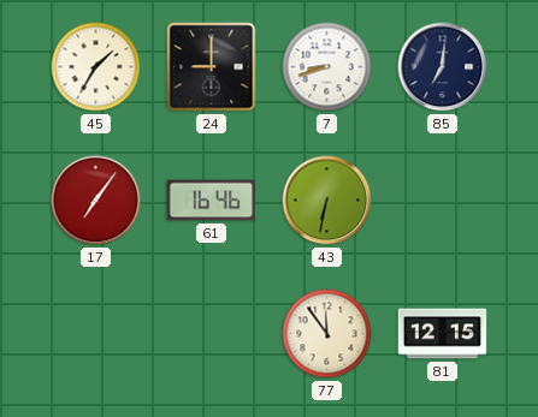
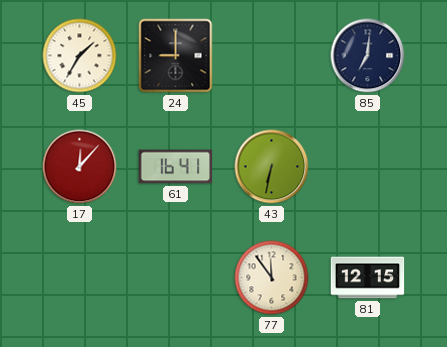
7: 8:42 -> none (327, 67)
17: 7:06 -> 12:07 (80, 167)
61: 16:46 -> 16:41 (176, 167)
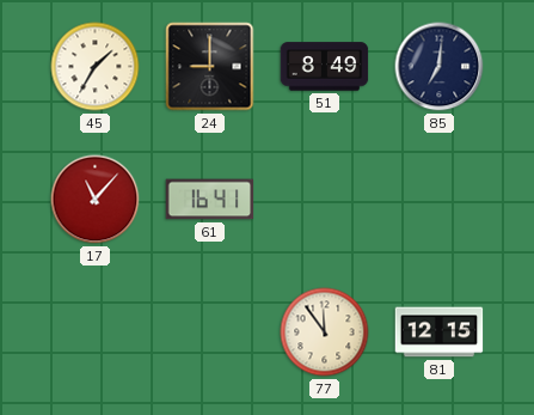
51: none -> 8:49 (325, 67)
17: 12:07 -> 11:07 (96, 200)
43: 6:32 -> none (272, 167)
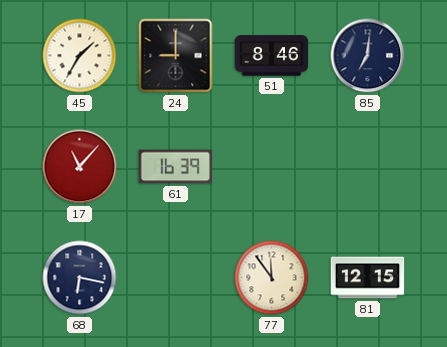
51: 8:49 -> 8:46 (272, 56)
61: 16:41 -> 16:39 (176, 167)
68: none -> 6:17 (80, 278)
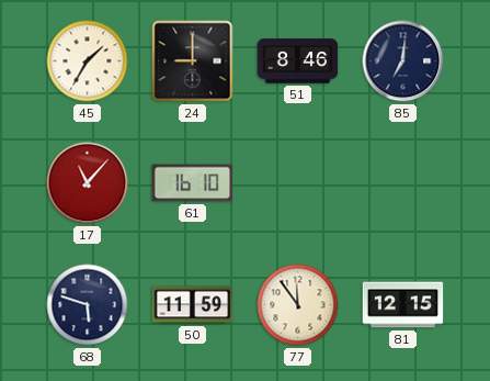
61: 16:39 -> 16:10 (193, 183)
68: 6:17 -> 5:48 (88, 305)
50: none -> 11:59 (193, 305)
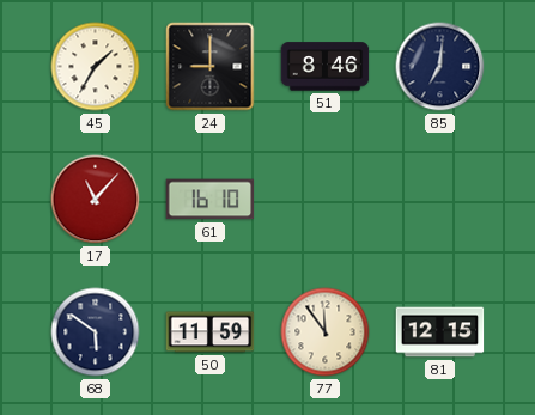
68: 5:48 -> 5:51 (96, 332)
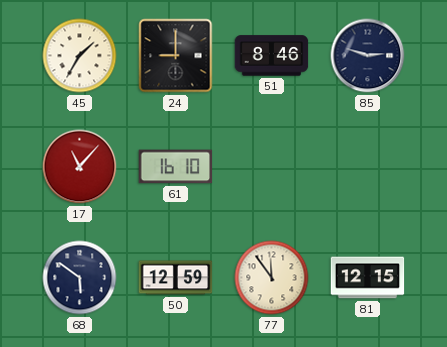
85: 7:01 -> 2:48 (368, 56)
50: 11:59 -> 12:59 (176, 278)
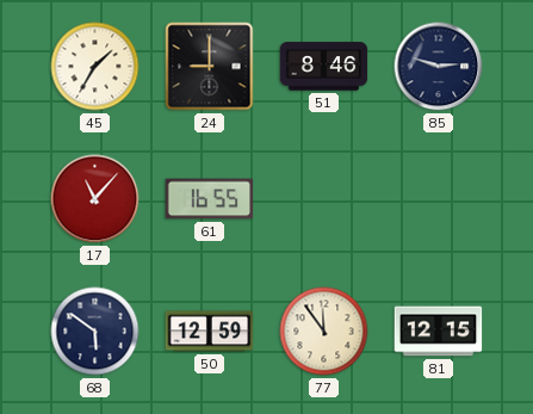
61: 16:10 -> 16:55 (210, 199)
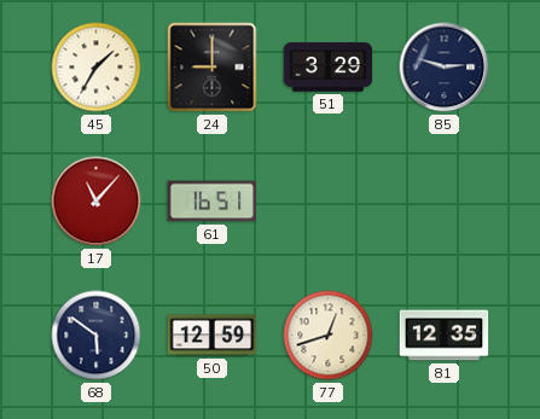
51: 8:46 -> 3:29 (329, 68)
61: 16:55 -> 16:51 (213, 202)
77: 11:54 -> 12:42 (329, 336)
81: 12:15 -> 12:35 (445, 336)
